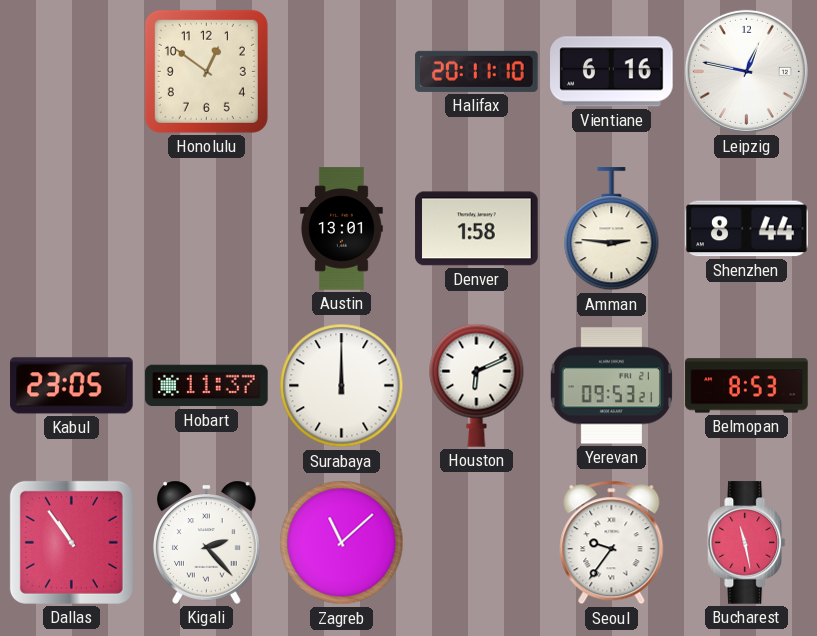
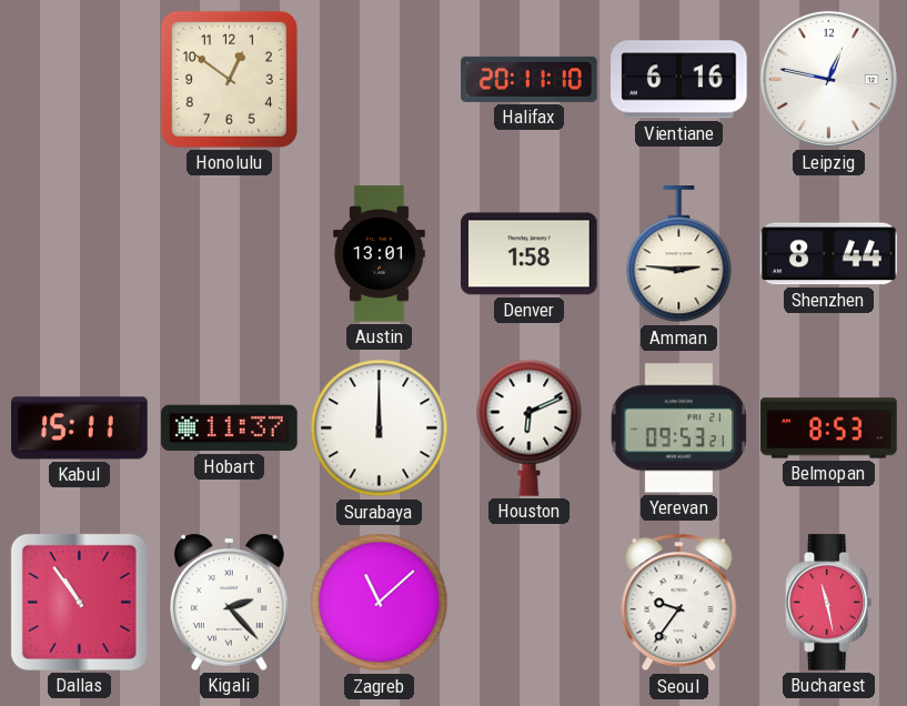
Kabul: 23:05 -> 15:11 (80, 428)
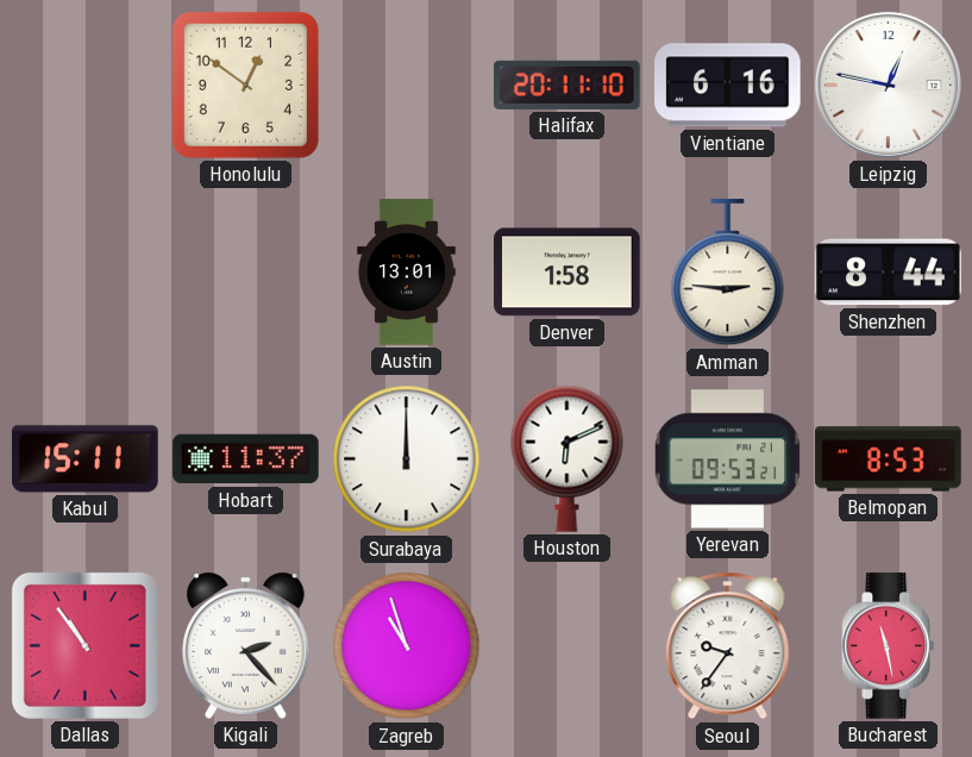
Zagreb: 11:08 -> 10:57 (407, 646)
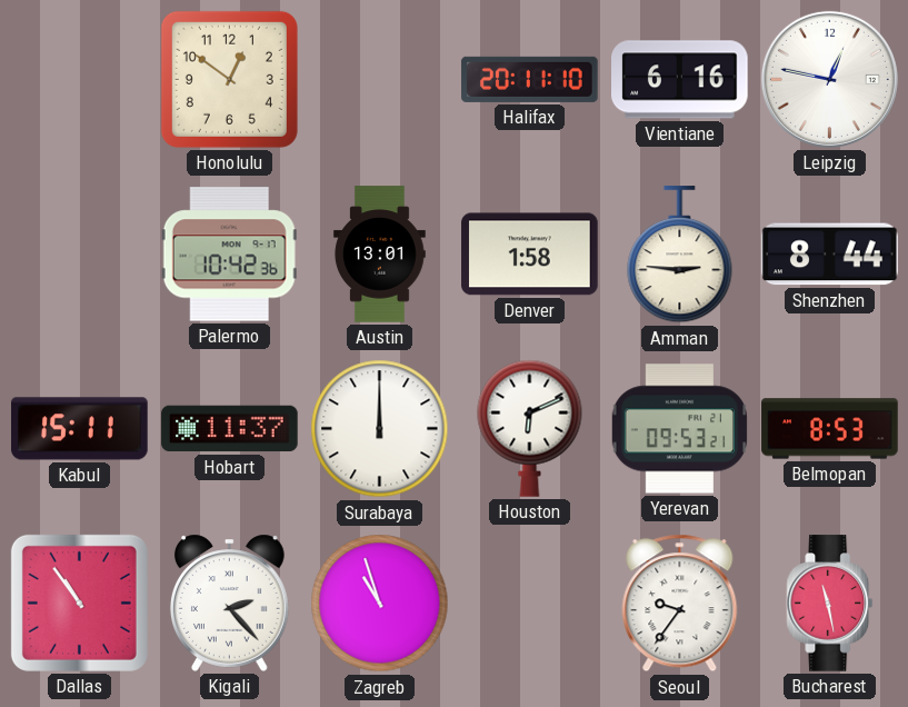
Palermo: none -> 10:42 (229, 255)
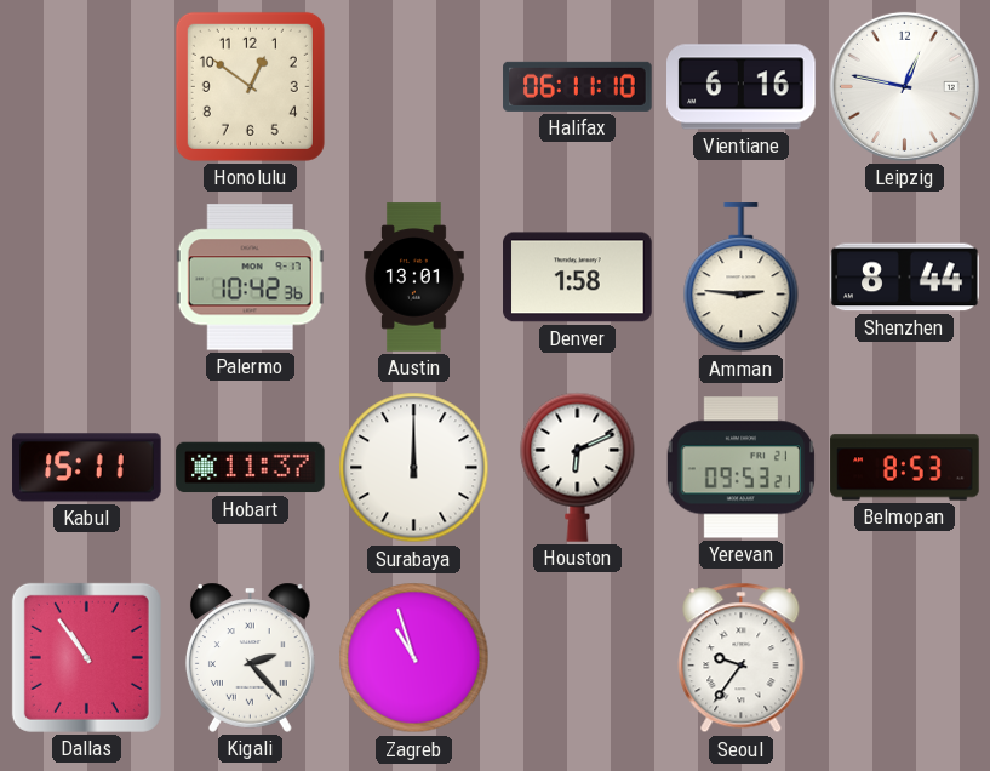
Halifax: 20:11 -> 06:11 (578, 86)
Bucharest: 11:28 -> none (830, 604)
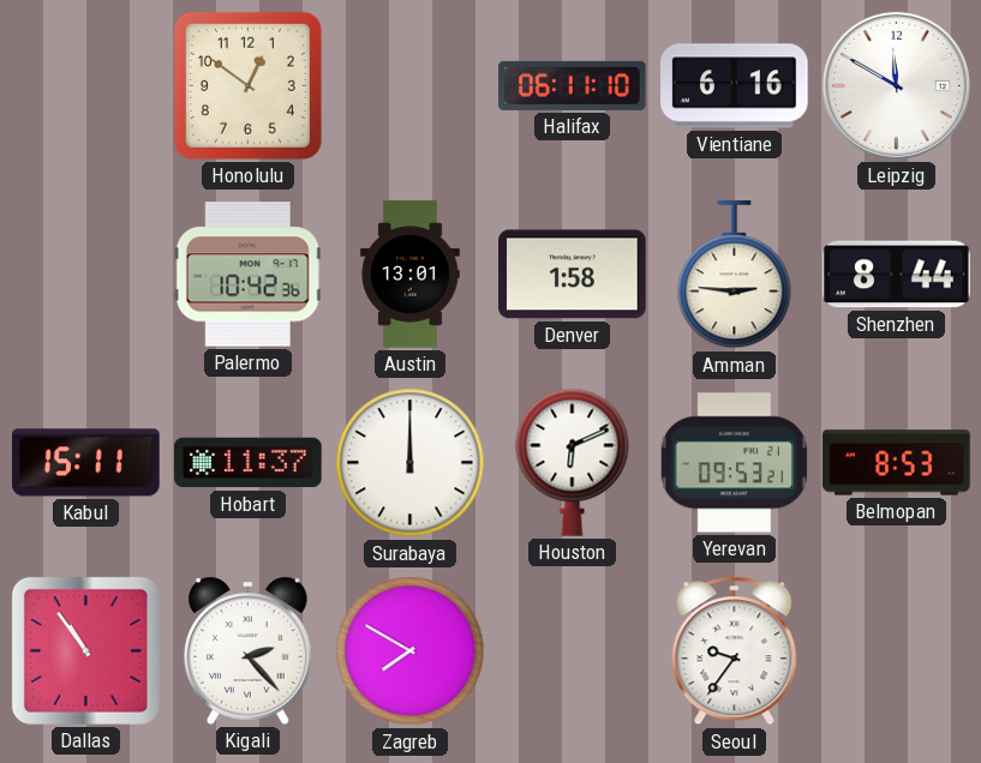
Leipzig: 12:47 -> 11:50 (896, 85)
Zagreb: 10:57 -> 7:50 (411, 651)
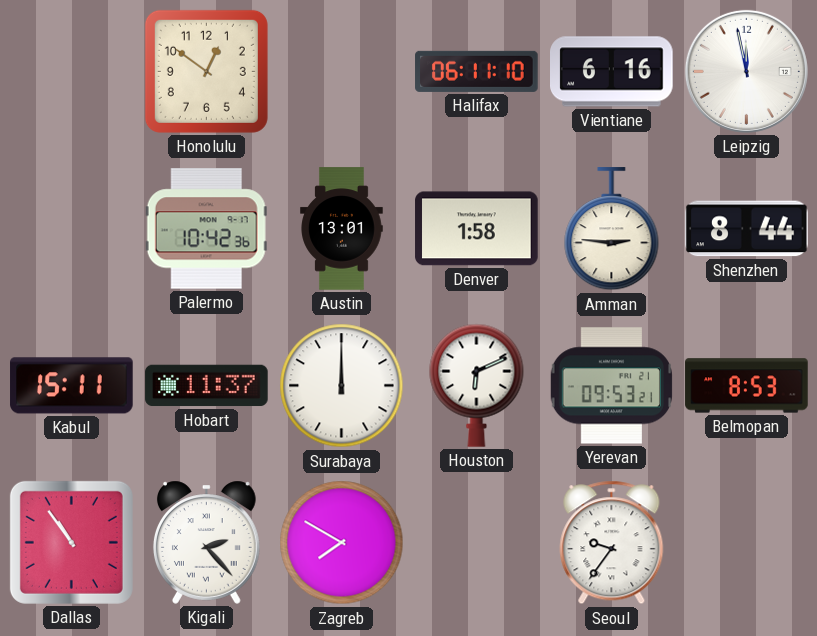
Leipzig: 11:50 -> 11:58 (746, 71)
